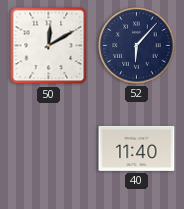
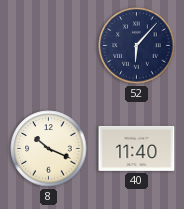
50: 12:10 -> none (49, 46)
8: none -> 10:19 (49, 149)
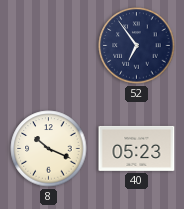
52: 6:07 -> 6:54 (137, 46)
40: 11:40 -> 05:23 (137, 148)
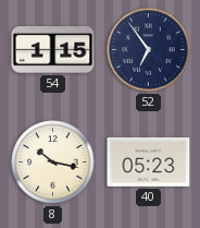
54: none -> 1:15 (53, 50)
8: 10:19 -> 10:17 (53, 163)
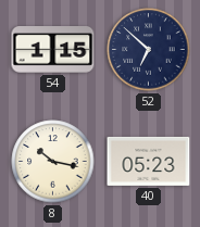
52: 6:54 -> 6:52 (149, 50)
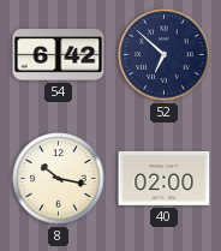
54: 1:15 -> 6:42 (59, 55)
40: 05:23 -> 02:00 (165, 178)
